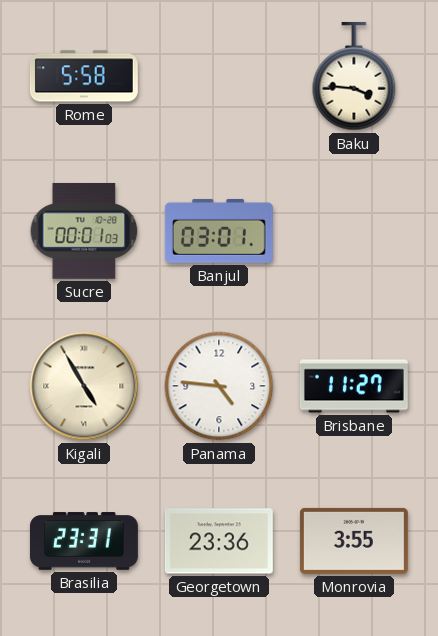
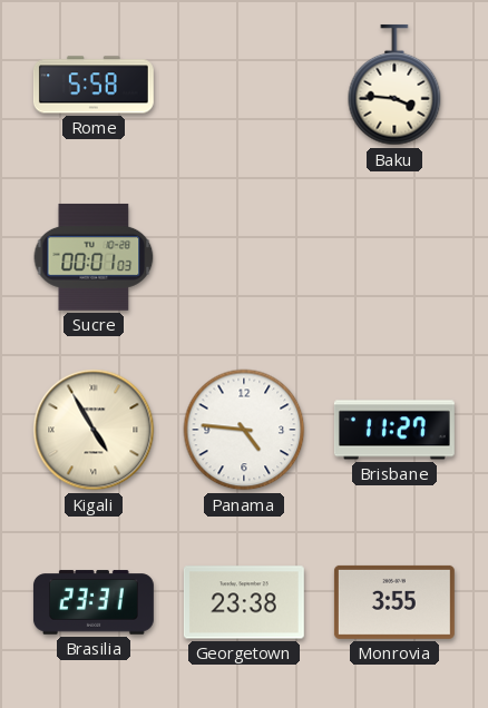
Banjul: 03:01 -> none (219, 231)
Georgetown: 23:36 -> 23:38 (244, 602)
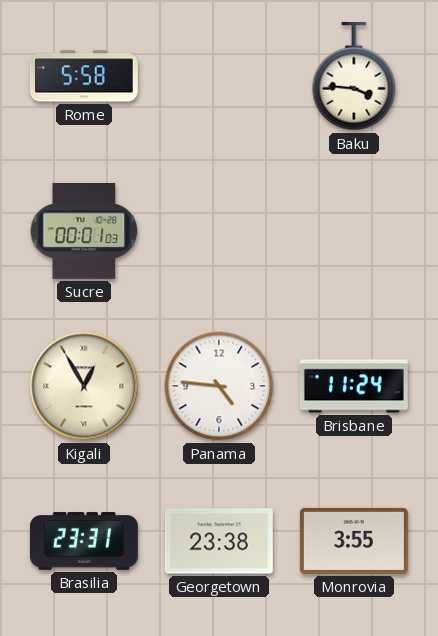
Kigali: 4:55 -> 12:55 (84, 386)
Brisbane: 11:27 -> 11:24 (354, 386)
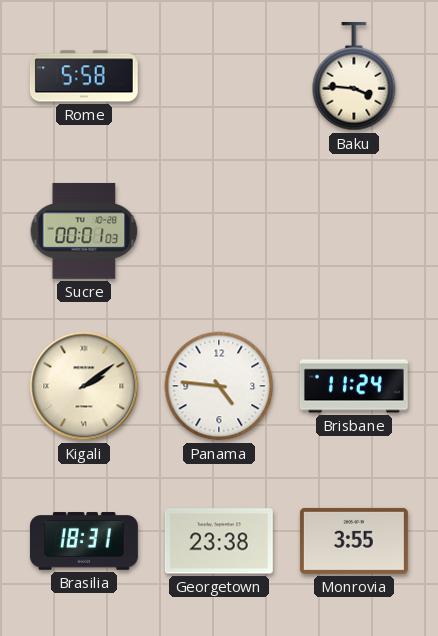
Kigali: 12:55 -> 2:09 (84, 386)
Brasilia: 23:31 -> 18:31 (84, 541)
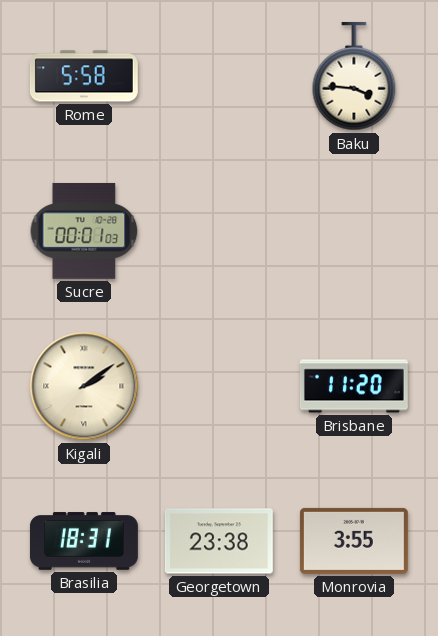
Panama: 4:46 -> none (219, 386)
Brisbane: 11:24 -> 11:20 (354, 386)
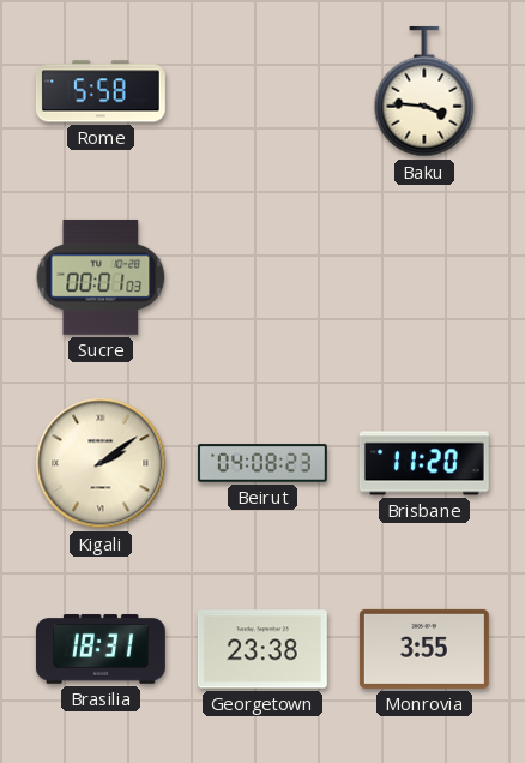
Beirut: none -> 04:08 (262, 463)
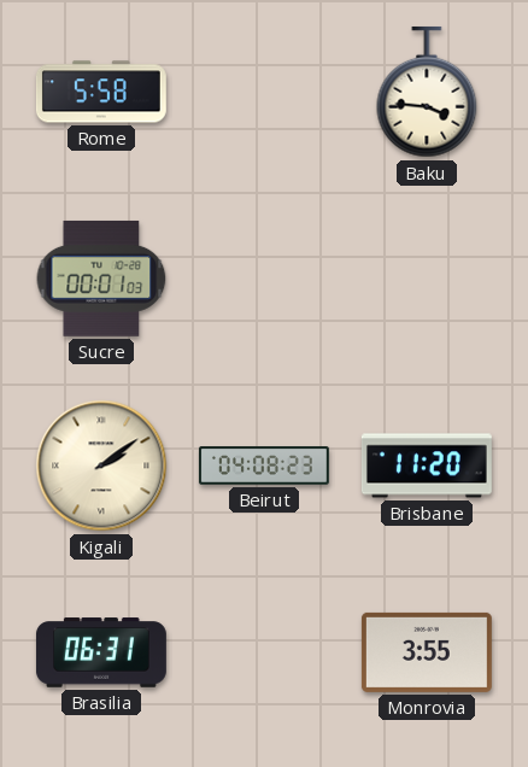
Brasilia: 18:31 -> 06:31 (101, 652)
Georgetown: 23:38 -> none (262, 649)
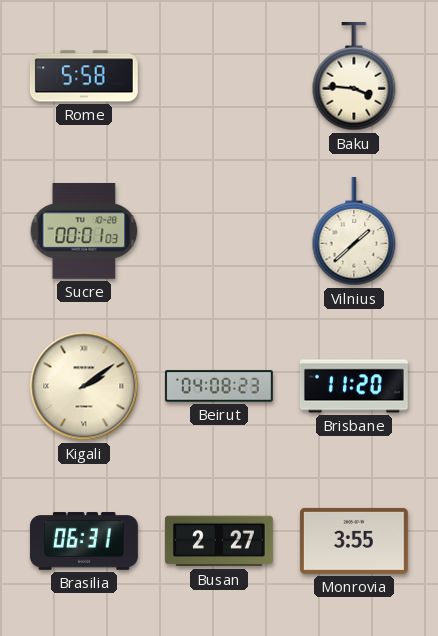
Vilnius: none -> 1:38 (354, 231)
Busan: none -> 2:27 (219, 541)
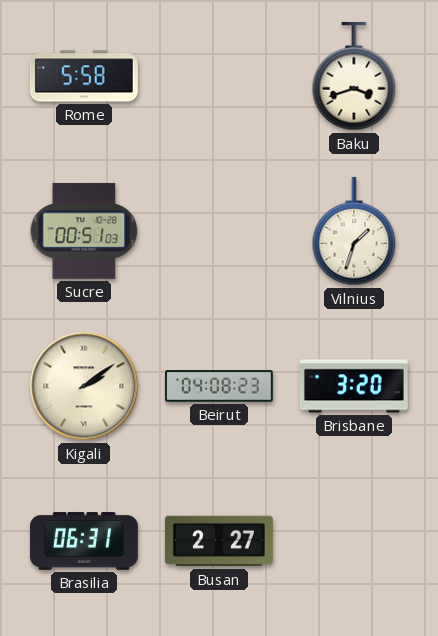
Baku: 3:46 -> 3:42 (354, 76)
Sucre: 00:01 -> 00:51 (84, 231)
Vilnius: 1:38 -> 1:33 (354, 231)
Brisbane: 11:20 -> 3:20 (354, 386)
Monrovia: 3:55 -> none (354, 541)
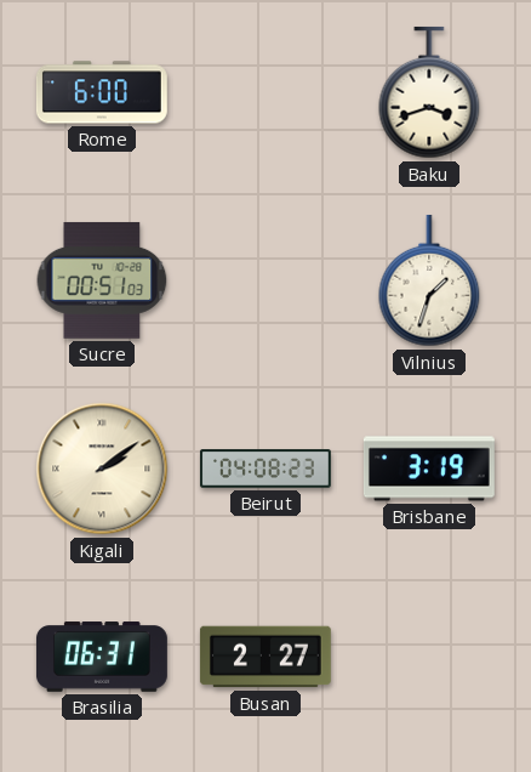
Rome: 5:58 -> 6:00 (102, 92)
Brisbane: 3:20 -> 3:19 (429, 469)
